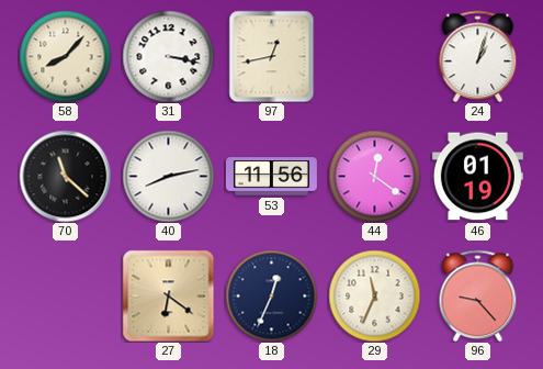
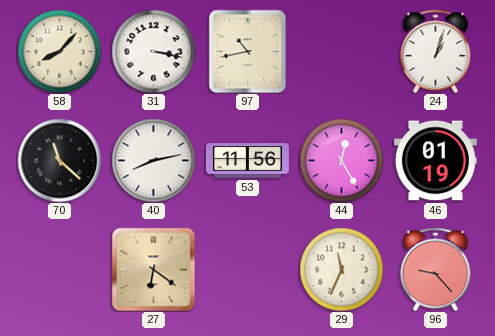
97: 12:43 -> 10:43 (248, 51)
44: 12:21 -> 12:25 (341, 160)
18: 12:34 -> none (271, 295)
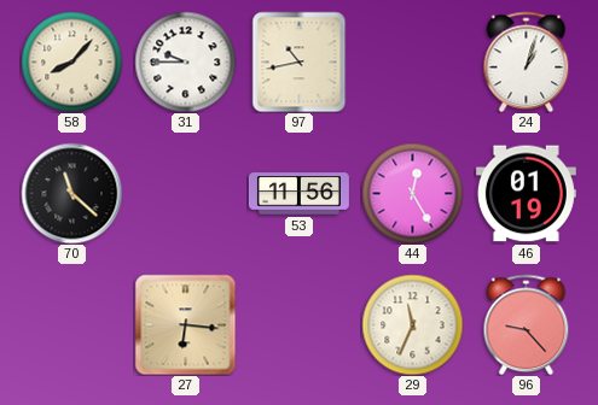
31: 3:17 -> 9:45 (185, 61)
40: 8:13 -> none (153, 160)
27: 6:21 -> 6:16 (185, 324)
